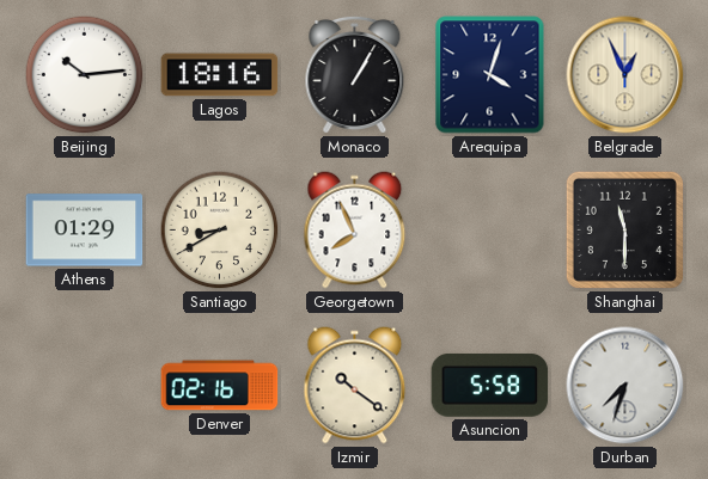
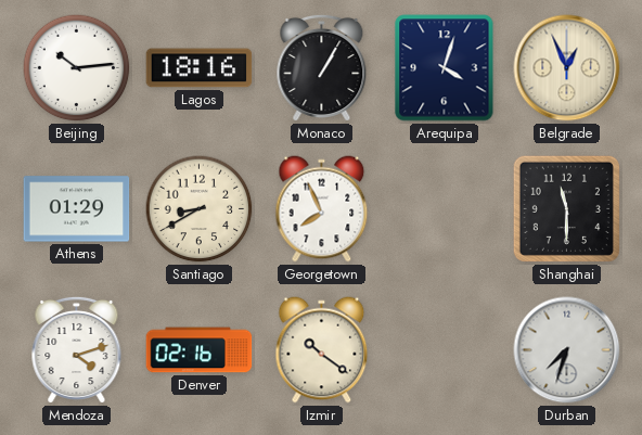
Mendoza: none -> 4:12 (77, 349)
Asuncion: 5:58 -> none (490, 385)
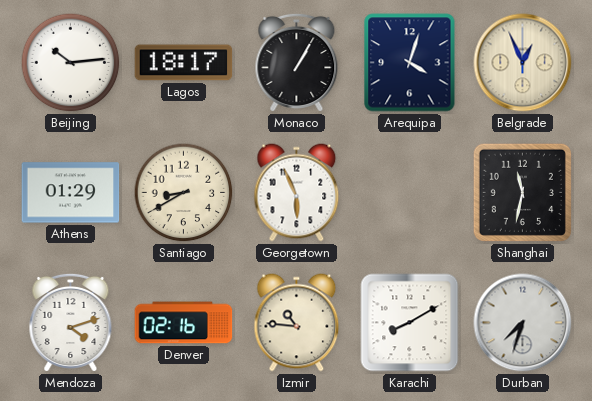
Lagos: 18:16 -> 18:17 (184, 63)
Georgetown: 7:56 -> 5:56 (297, 193)
Shanghai: 11:30 -> 11:32 (522, 192)
Izmir: 10:21 -> 10:46 (297, 323)
Karachi: none -> 8:10 (410, 323)
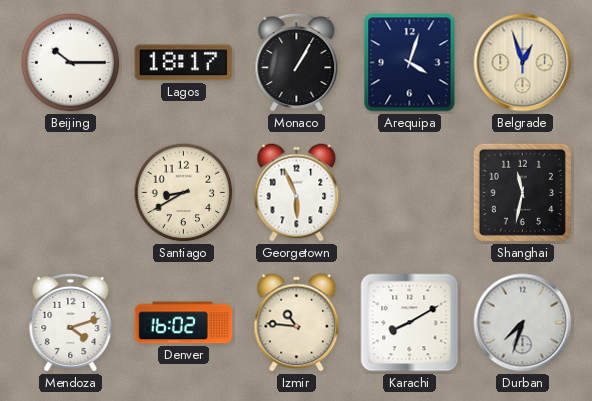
Beijing: 10:14 -> 10:15 (71, 63)
Belgrade: 12:56 -> 12:57 (523, 63)
Athens: 01:29 -> none (71, 193)
Denver: 02:16 -> 16:02 (184, 323)
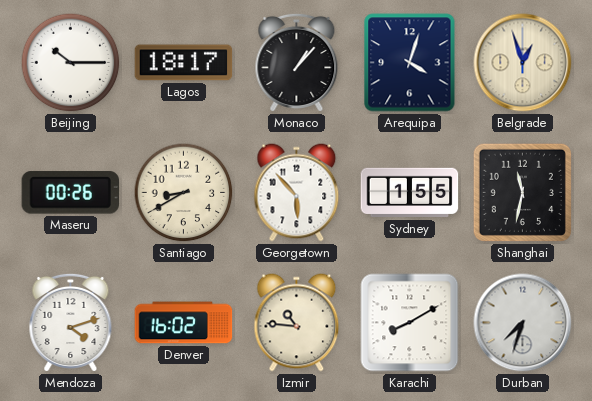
Monaco: 1:05 -> 1:07 (297, 62)
Maseru: none -> 00:26 (70, 193)
Georgetown: 5:56 -> 5:53 (297, 193)
Sydney: none -> 1:55 (410, 193)
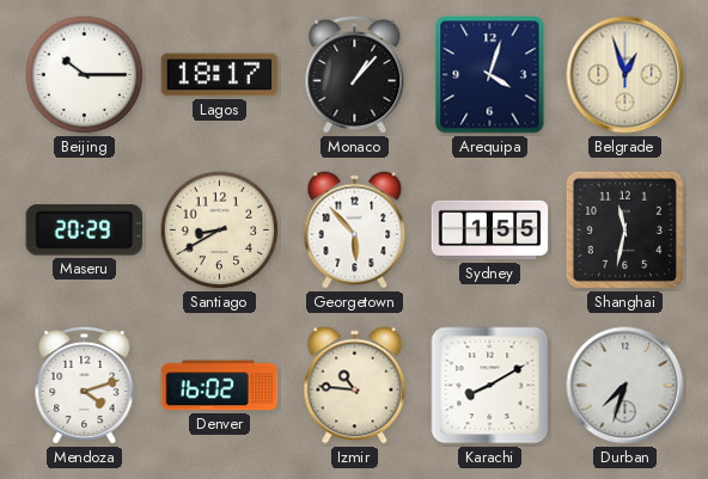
Maseru: 00:26 -> 20:29 (84, 231)
